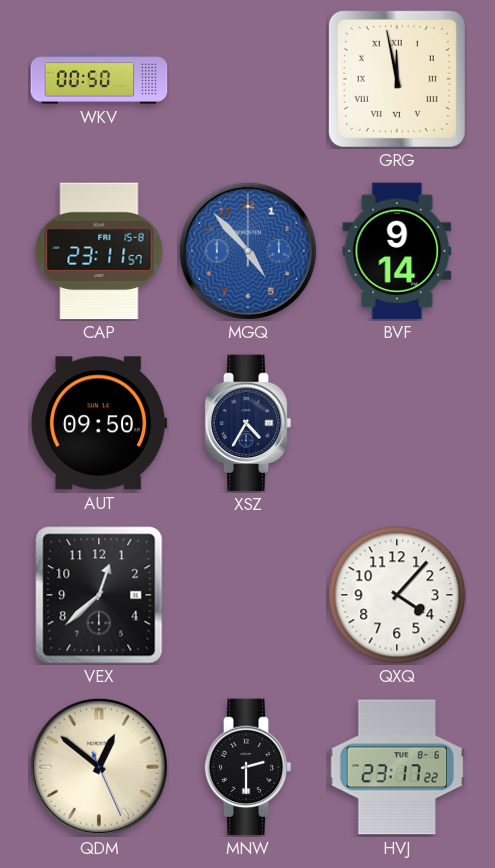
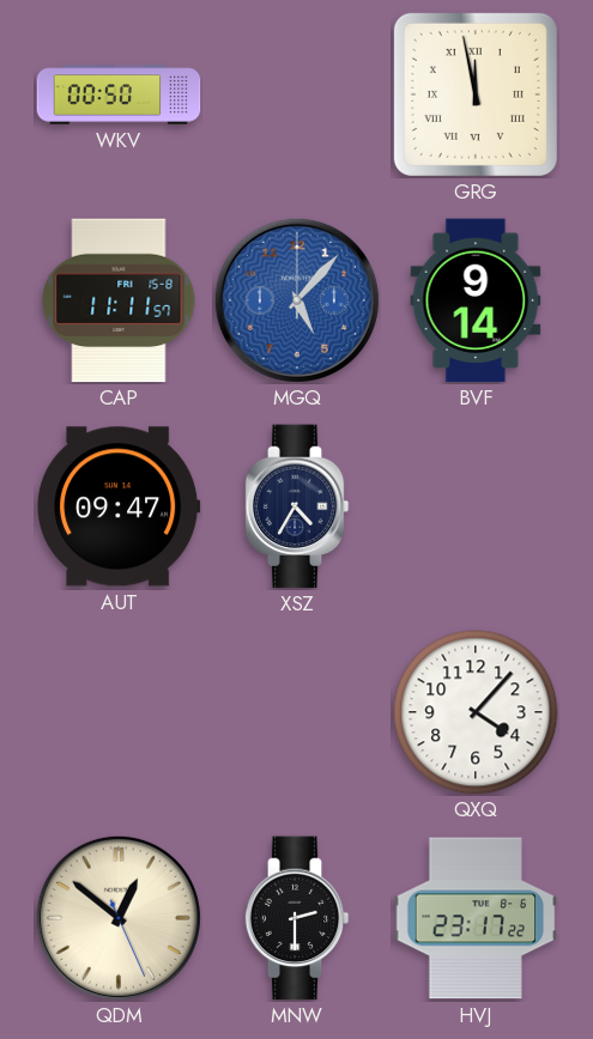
CAP: 23:11 -> 11:11 (119, 300)
MGQ: 4:53 -> 5:07 (297, 300)
AUT: 09:50 -> 09:47 (119, 506)
VEX: 12:38 -> none (99, 595)
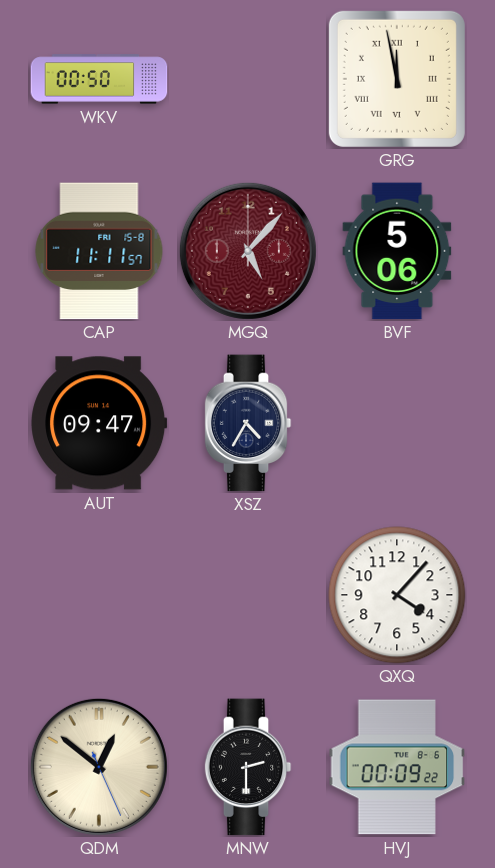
MGQ dial: blue -> burgundy (248, 251)
BVF: 9:14 -> 5:06 (397, 251)
HVJ: 23:17 -> 00:09 (397, 767)
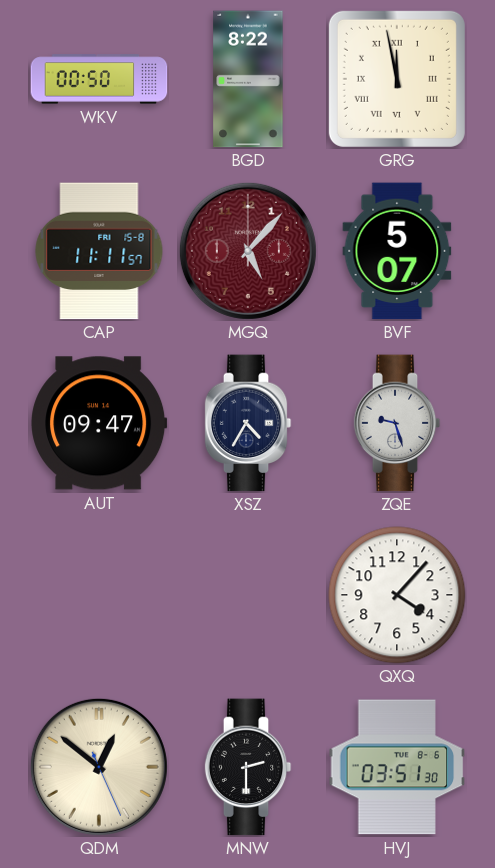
BGD: none -> 8:22 (248, 79)
BVF: 5:06 -> 5:07 (397, 251)
ZQE: none -> 9:27 (397, 423)
HVJ: 00:09 -> 03:51 (397, 767)
